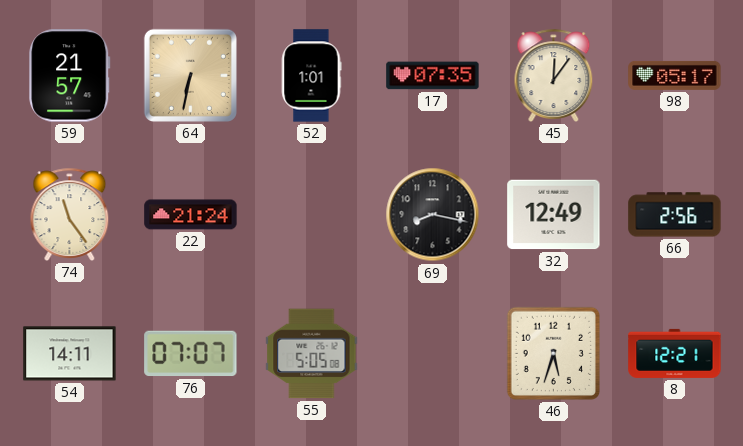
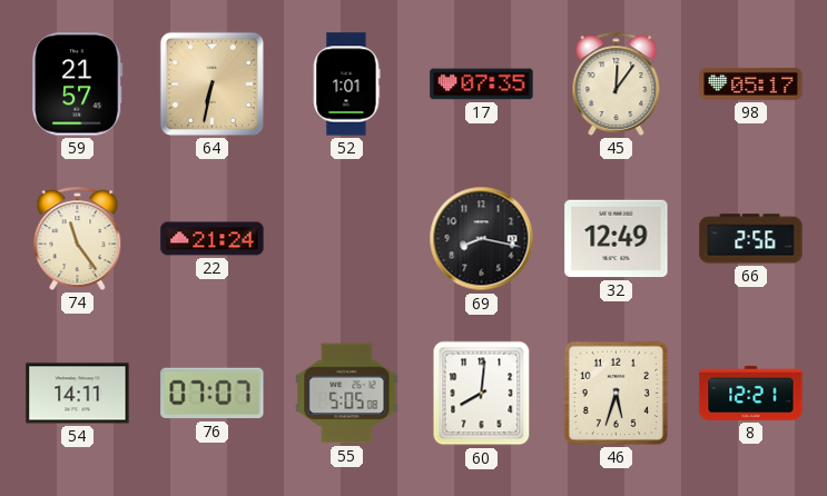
60: none -> 8:01 (482, 394)
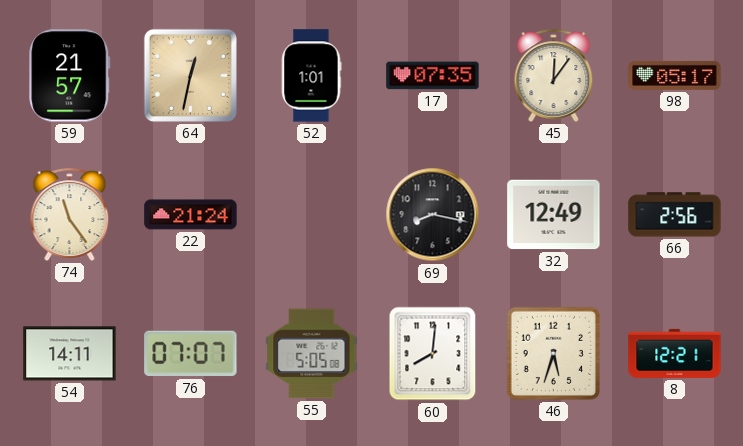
64: 6:32 -> 12:32 (190, 75)
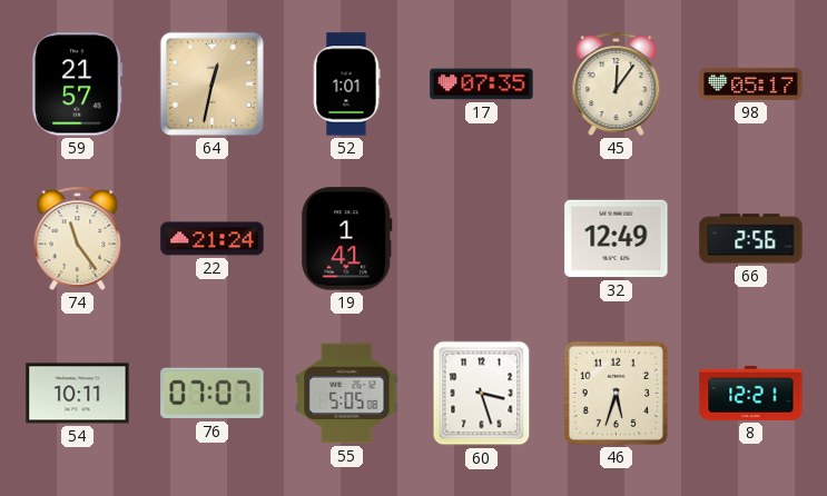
19: none -> 1:41 (347, 239)
69: 8:17 -> none (433, 215)
54: 14:11 -> 10:11 (78, 394)
60: 8:01 -> 3:27 (482, 394)
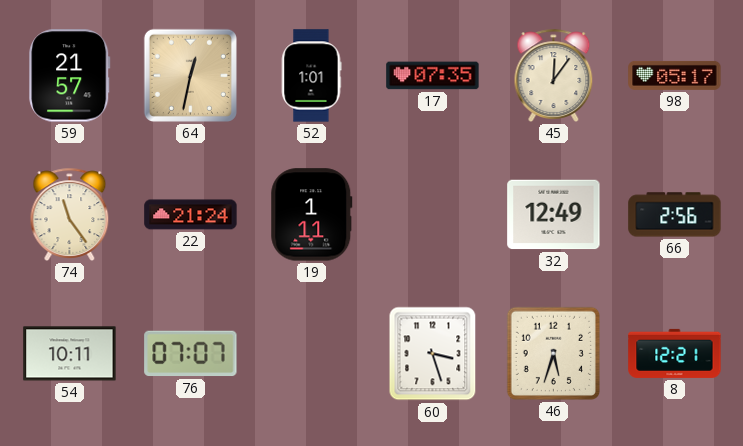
19: 1:41 -> 1:11 (312, 215)
55: 5:05 -> none (347, 394)
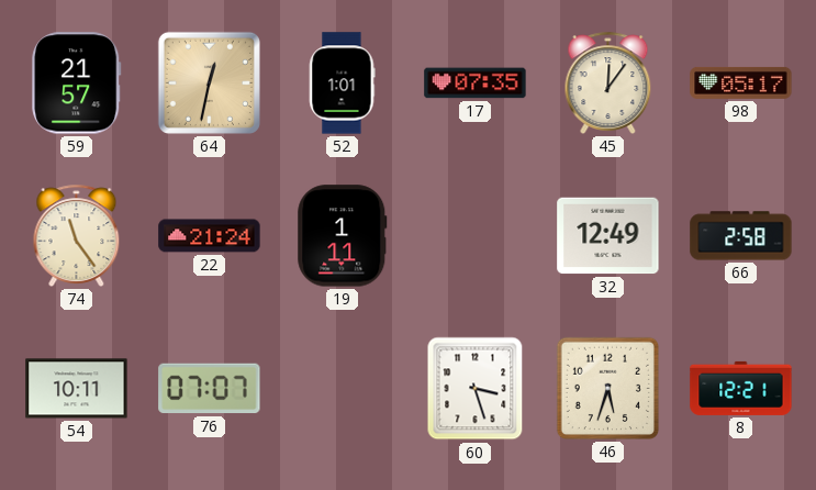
66: 2:56 -> 2:58 (741, 236)
